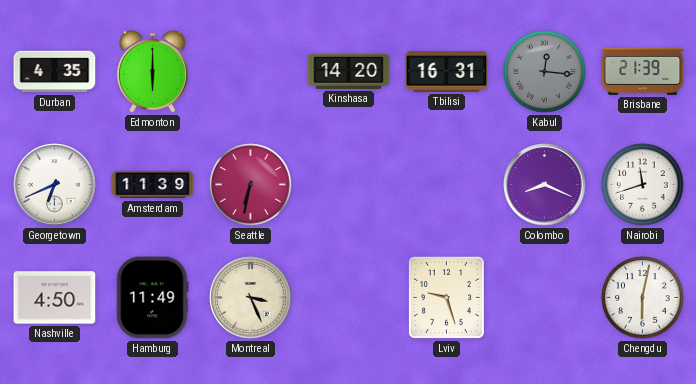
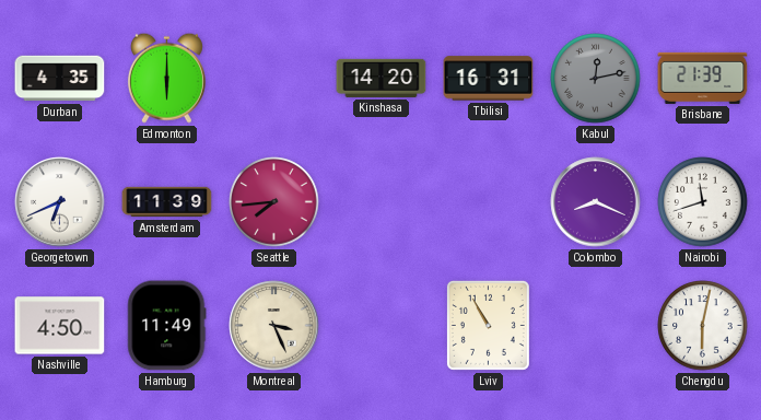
Kabul: 12:16 -> 12:13 (596, 79)
Seattle: 6:32 -> 7:44 (274, 202)
Lviv: 9:27 -> 10:55 (488, 325)
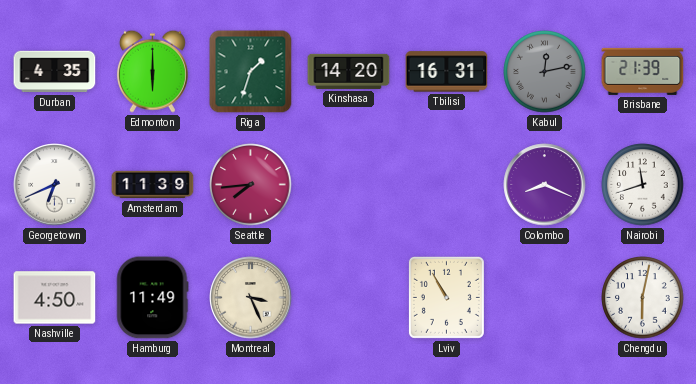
Riga: none -> 1:33 (251, 72)
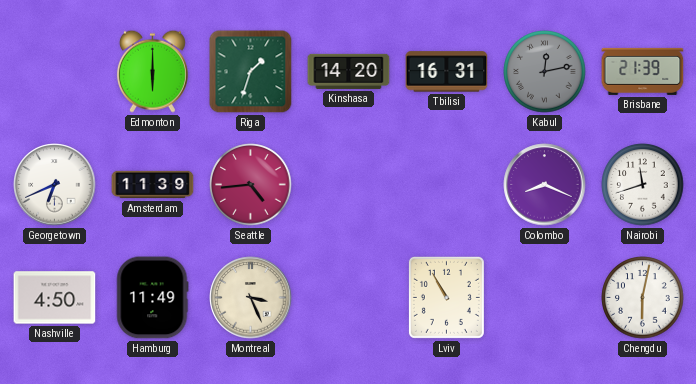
Durban: 4:35 -> none (55, 72)
Seattle: 7:44 -> 4:44 (251, 185)
